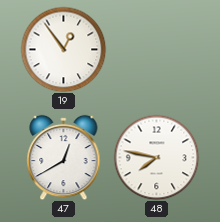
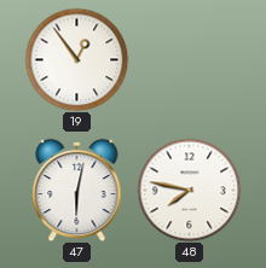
47: 12:40 -> 6:02 (77, 190)
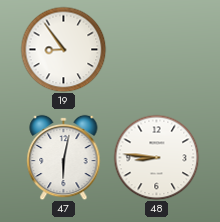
19: 12:54 -> 8:54 (63, 49)
48: 7:47 -> 8:46 (156, 157)
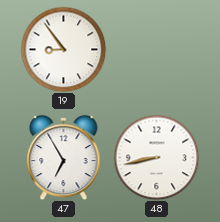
47: 6:02 -> 6:55 (64, 157)
48: 8:46 -> 8:43 (156, 157)
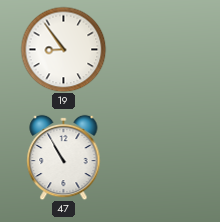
47: 6:55 -> 10:55 (64, 157)
48: 8:43 -> none (156, 157)
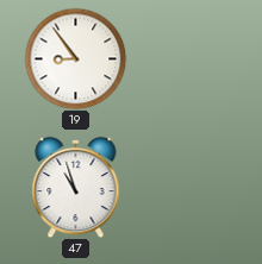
47: 10:55 -> 10:57 (76, 187)
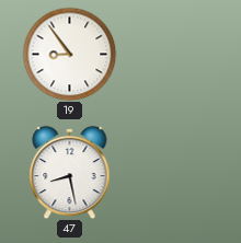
47: 10:57 -> 8:28 (70, 172)
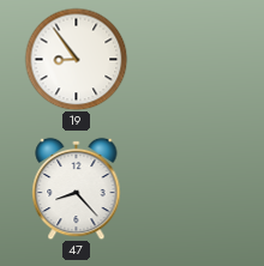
47: 8:28 -> 8:23 (77, 188)
